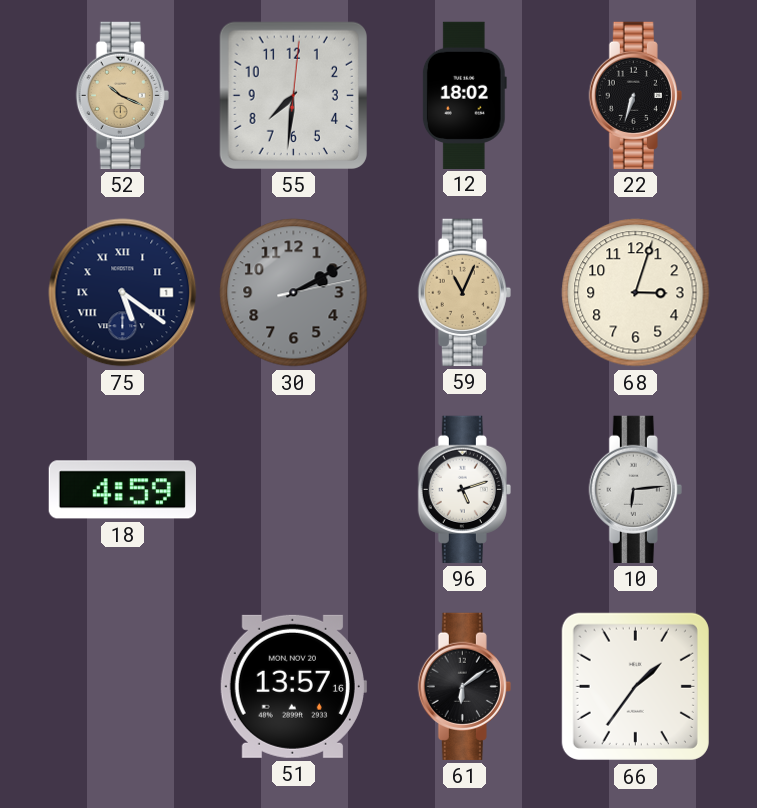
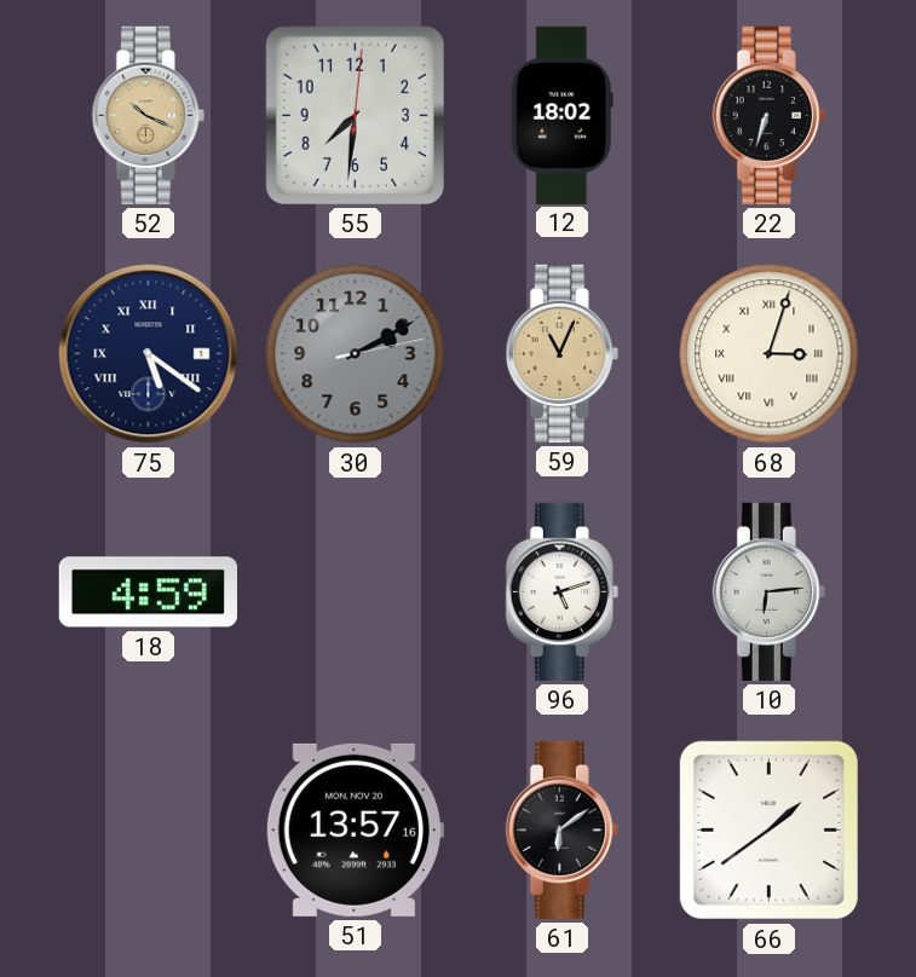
68 numerals: Arabic -> Roman (770, 354)
66: 1:36 -> 1:39 (768, 829)
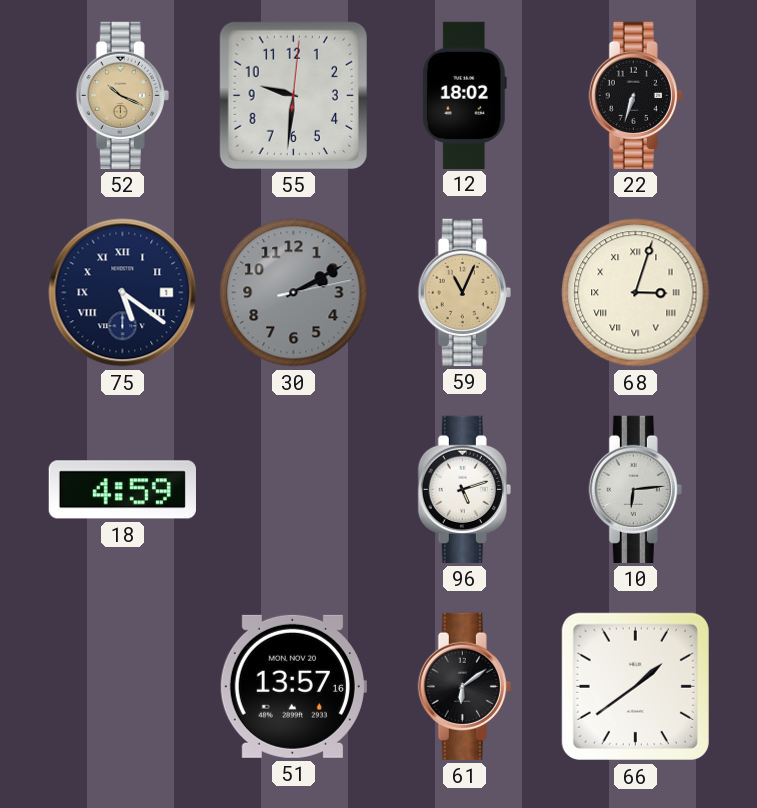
55: 7:31 -> 9:31 (293, 95)
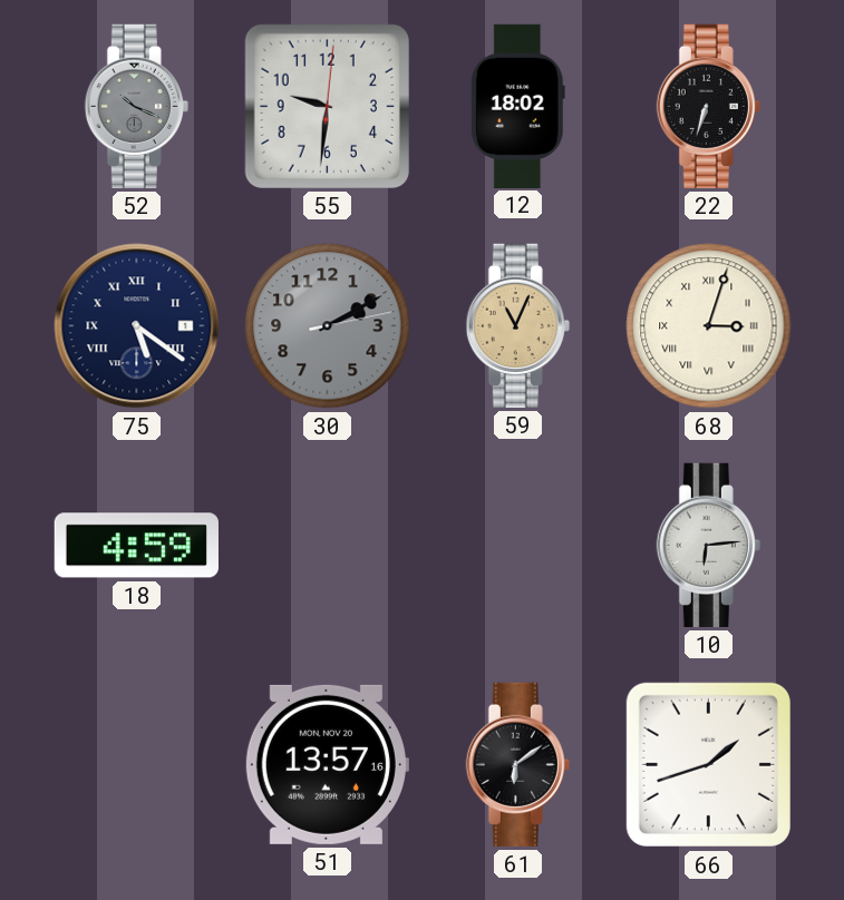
52 dial: champagne -> grey (136, 106)
96: 5:12 -> none (464, 489)
66: 1:39 -> 1:42 (708, 764)
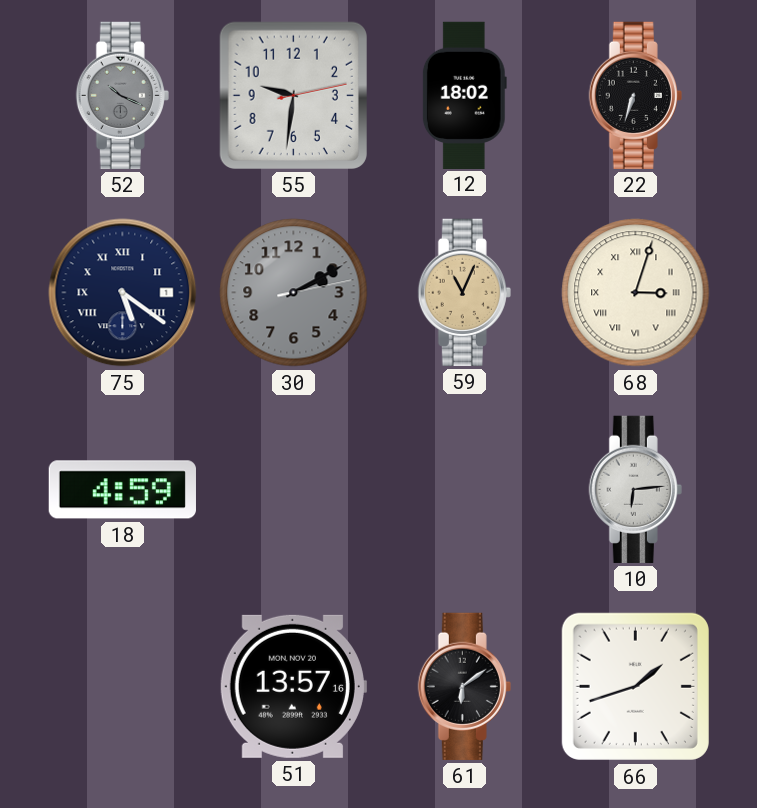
55: 9:31:01 -> 9:31:13 (293, 95)
